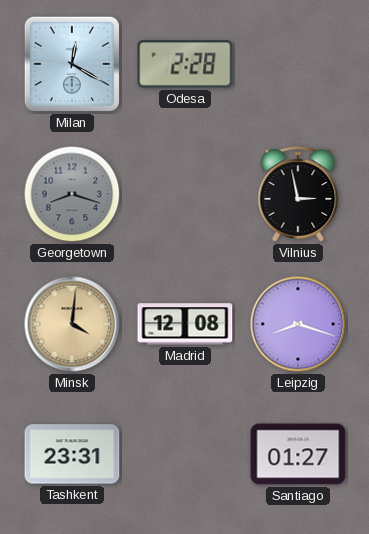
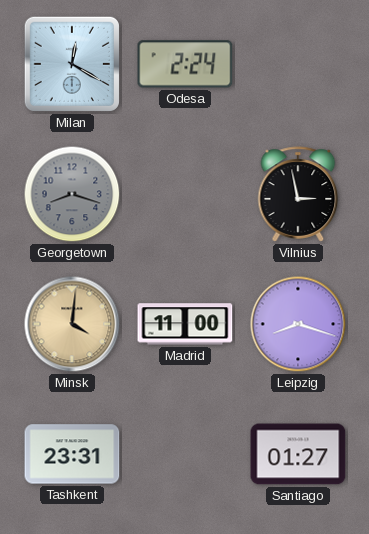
Odesa: 2:28 -> 2:24 (185, 64)
Madrid: 12:08 -> 11:00 (185, 324)
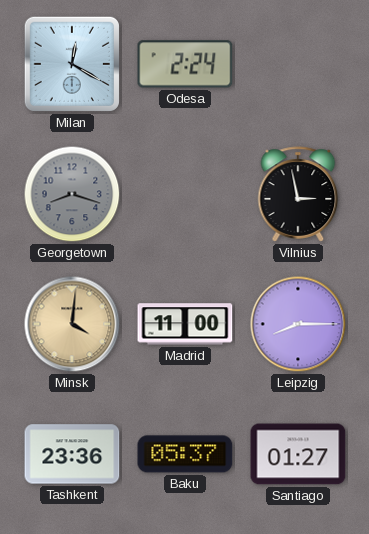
Leipzig: 8:18 -> 8:15 (298, 324)
Tashkent: 23:31 -> 23:36 (72, 454)
Baku: none -> 05:37 (185, 454)
